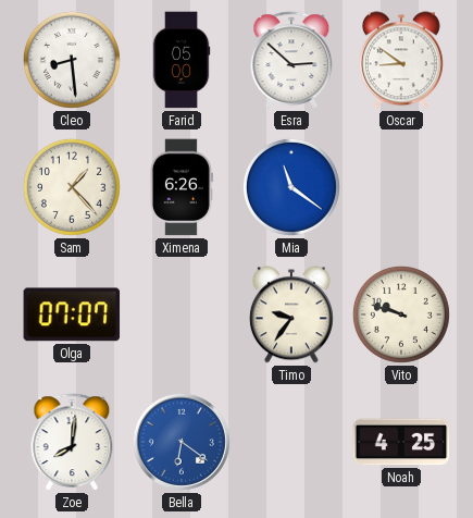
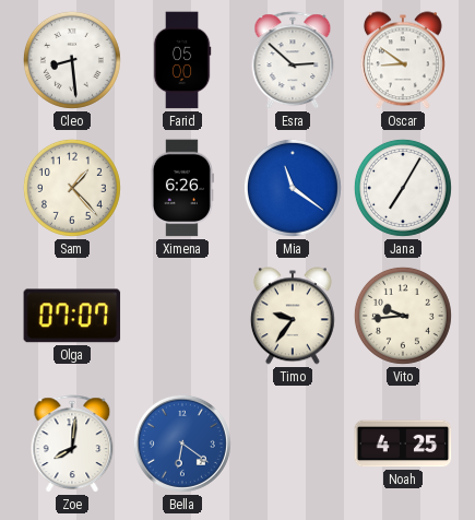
Jana: none -> 7:05 (403, 188)
Vito: 9:48 -> 9:44 (403, 316)
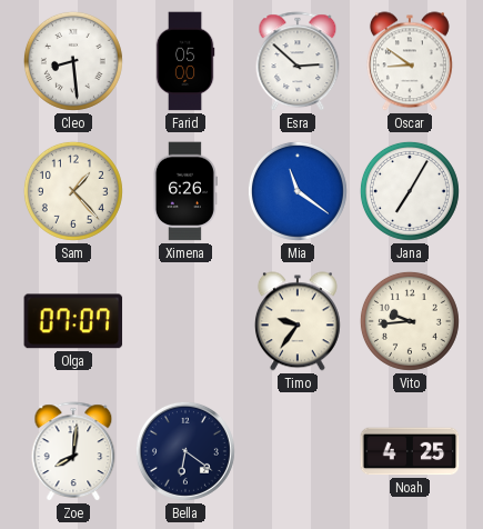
Bella dial: blue -> navy (185, 451)
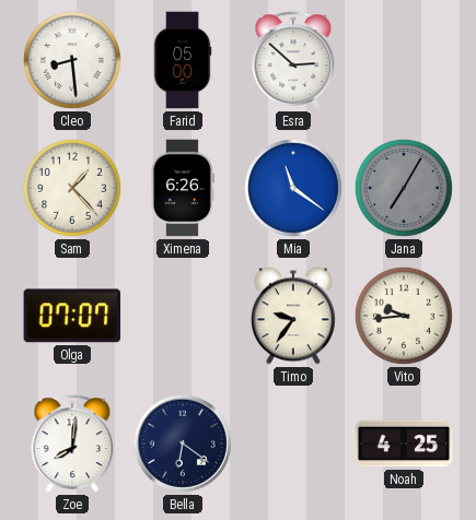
Oscar: 8:51 -> none (410, 61)
Jana dial: white -> grey (404, 188)
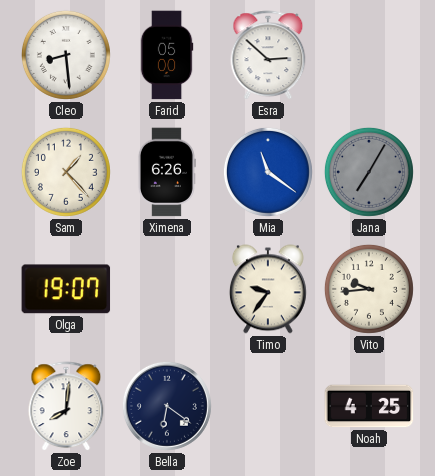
Olga: 07:07 -> 19:07 (66, 289)
